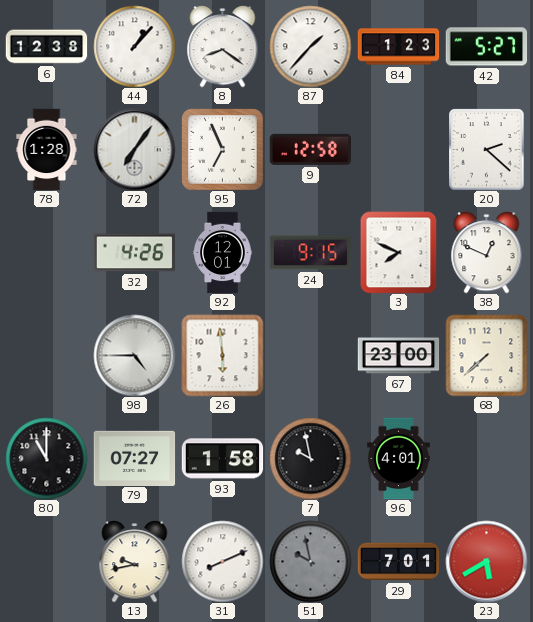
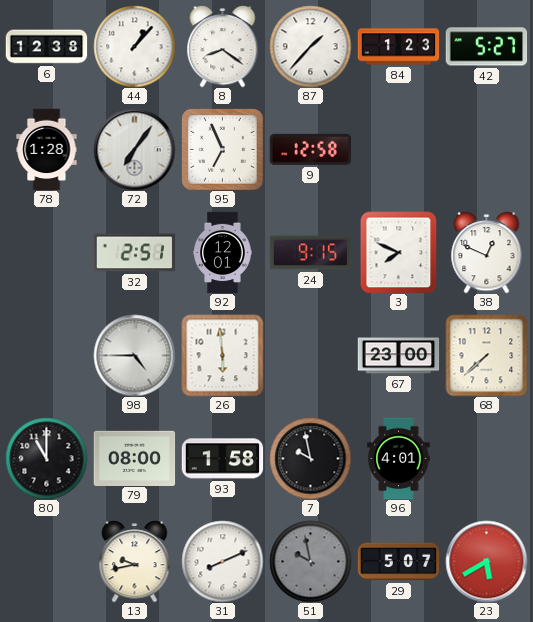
20: 2:22 -> none (487, 149)
32: 4:26 -> 2:51 (134, 253)
79: 07:27 -> 08:00 (134, 458)
29: 7:01 -> 5:07 (398, 562)
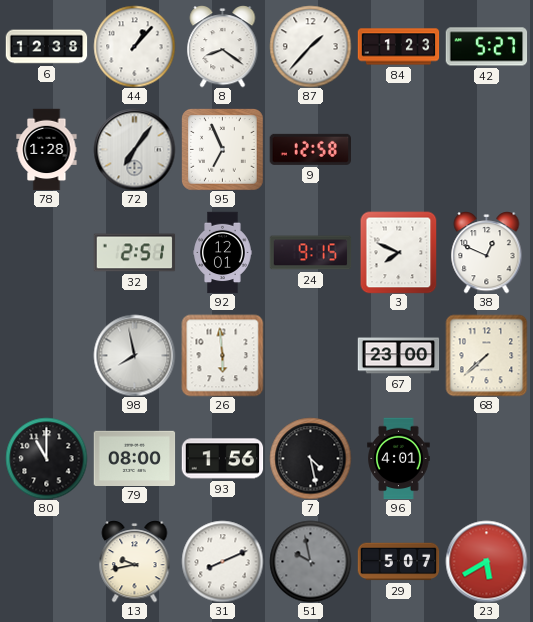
98: 4:45 -> 7:58 (134, 355)
93: 1:58 -> 1:56 (222, 459)
7: 9:58 -> 4:28 (310, 458)
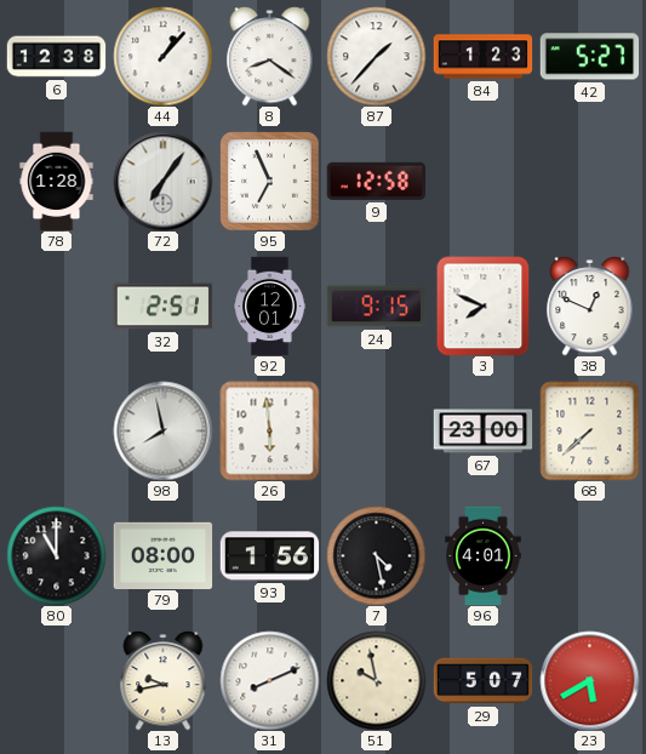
51 dial: grey -> cream (376, 680)
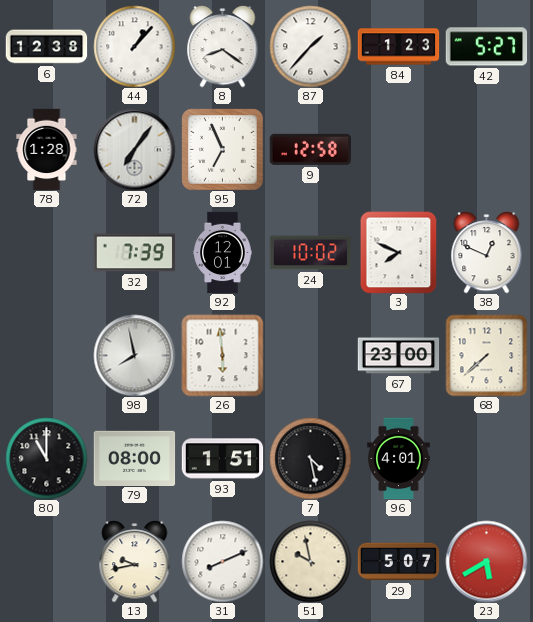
32: 2:51 -> 7:39 (134, 253)
24: 9:15 -> 10:02 (310, 253)
93: 1:56 -> 1:51 (222, 459)
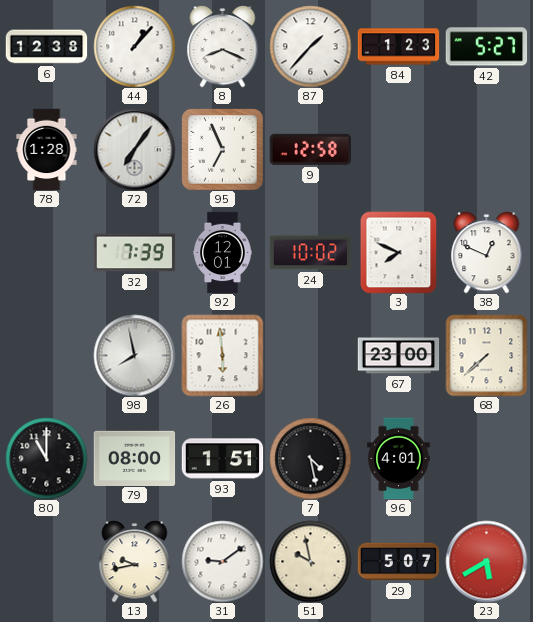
8: 8:21 -> 8:19 (223, 47)
31: 8:11 -> 9:09 (222, 561)
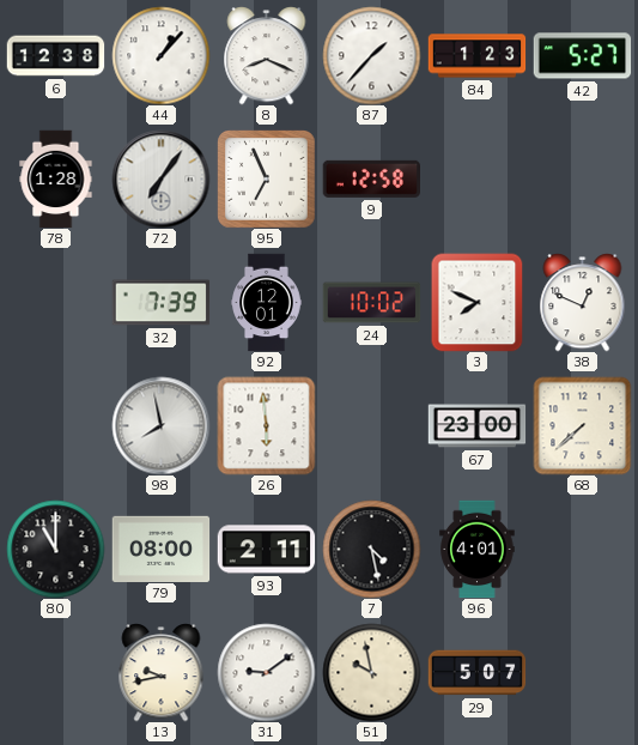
93: 1:51 -> 2:11 (266, 550)
23: 5:40 -> none (486, 561)
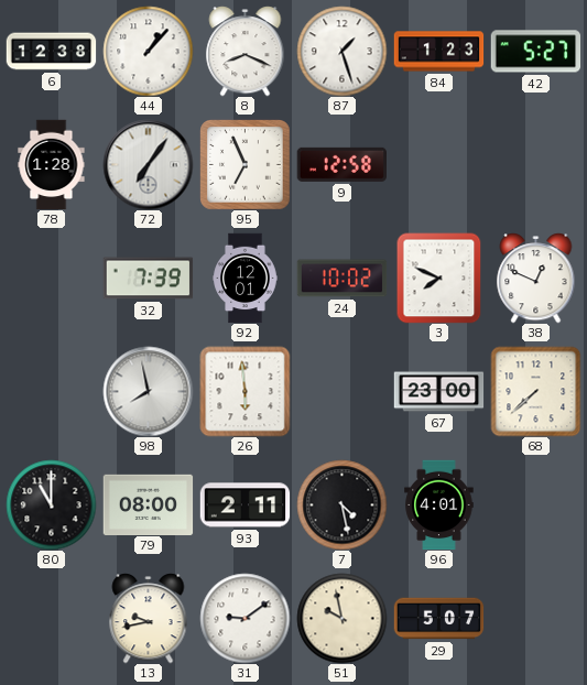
87: 1:37 -> 1:27 (341, 51)
